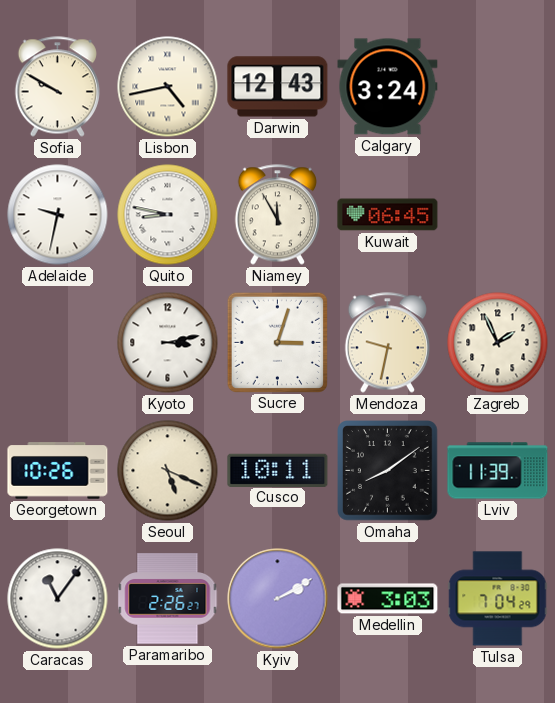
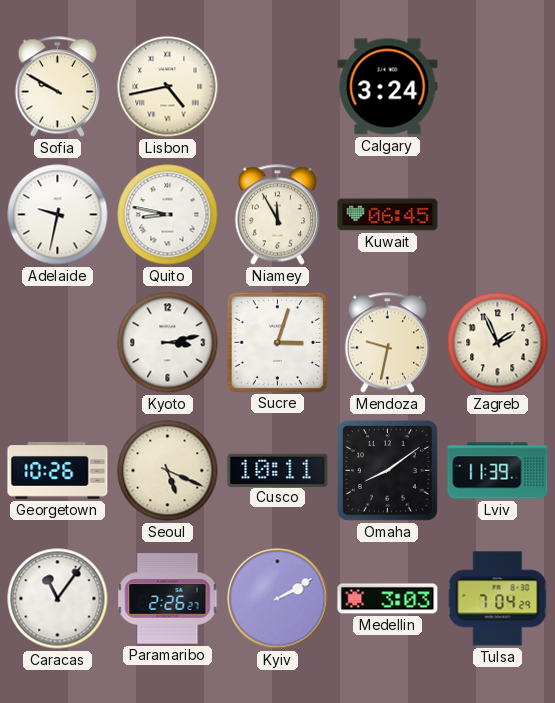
Darwin: 12:43 -> none (278, 87)
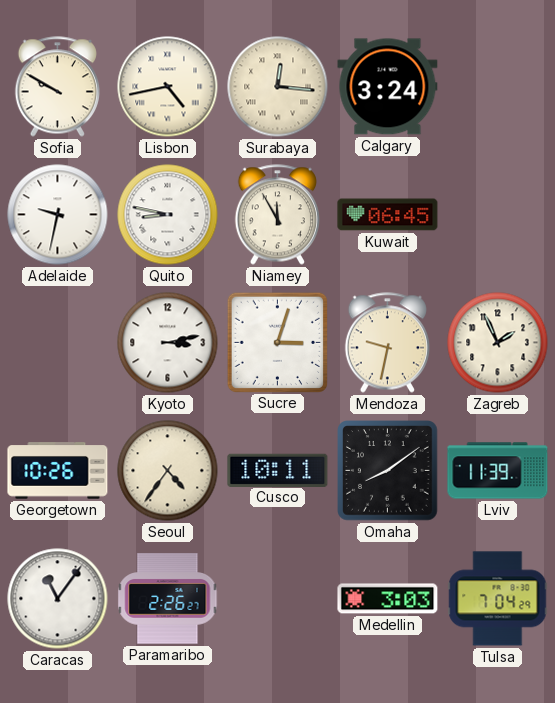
Surabaya: none -> 12:16 (278, 87)
Seoul: 5:19 -> 4:36 (168, 471)
Kyiv: 2:10 -> none (278, 599)
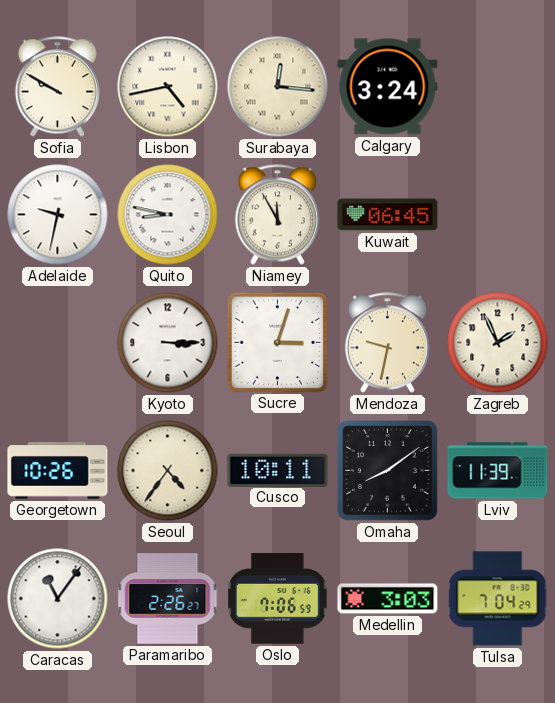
Kyoto: 3:13 -> 3:15 (168, 343)
Oslo: none -> 7:06 (278, 599)
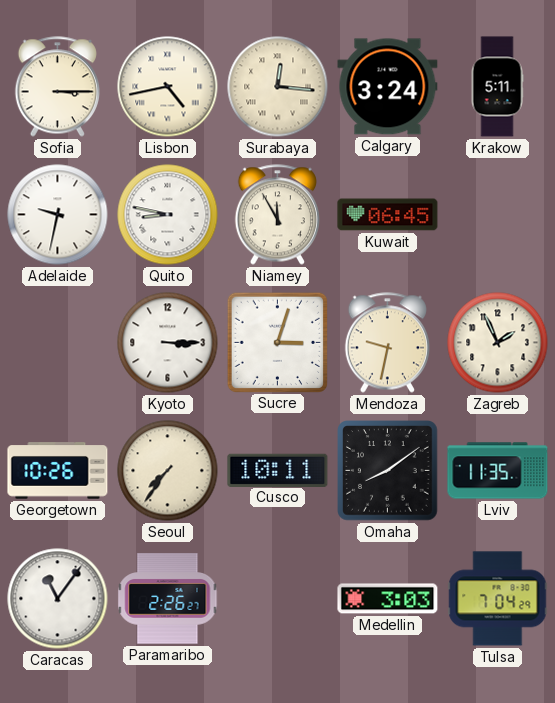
Sofia: 9:50 -> 3:15 (57, 87)
Krakow: none -> 5:11 (497, 87)
Seoul: 4:36 -> 7:36 (168, 471)
Lviv: 11:39 -> 11:35 (498, 471)
Oslo: 7:06 -> none (278, 599)
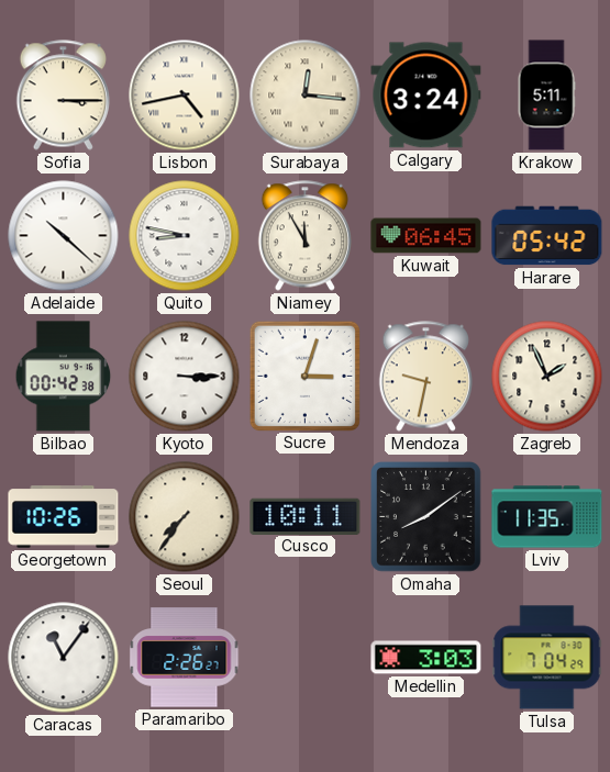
Adelaide: 9:32 -> 10:22 (64, 236)
Harare: none -> 05:42 (547, 236)
Bilbao: none -> 00:42 (64, 377)
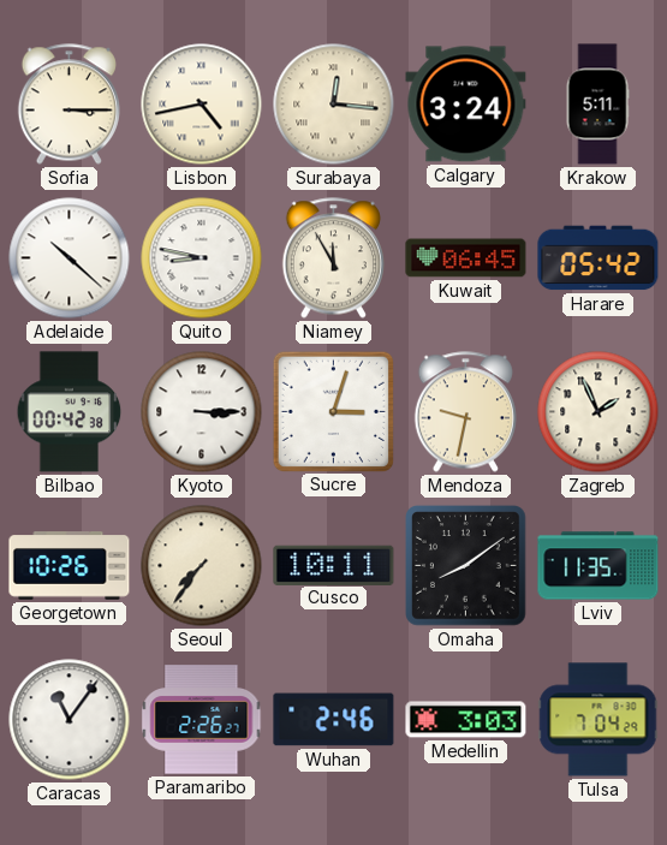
Wuhan: none -> 2:46 (334, 720)
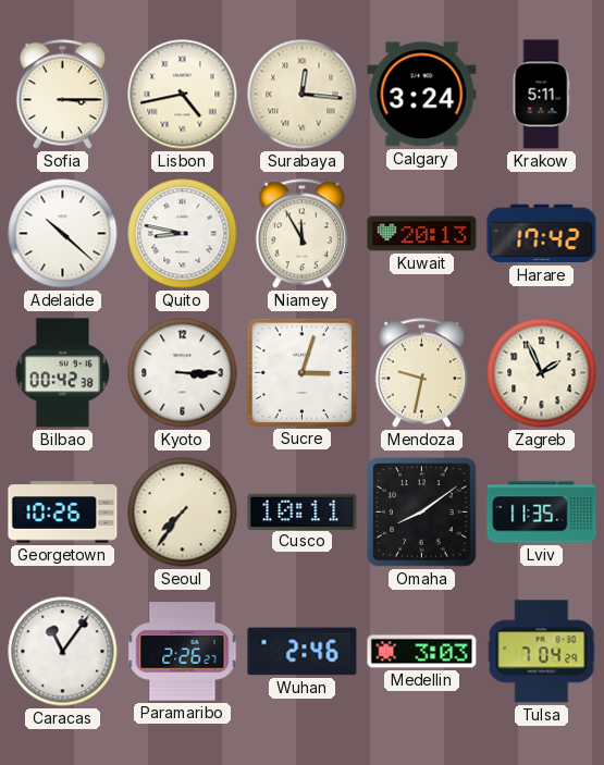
Kuwait: 06:45 -> 20:13 (422, 234)
Harare: 05:42 -> 17:42 (542, 234)
